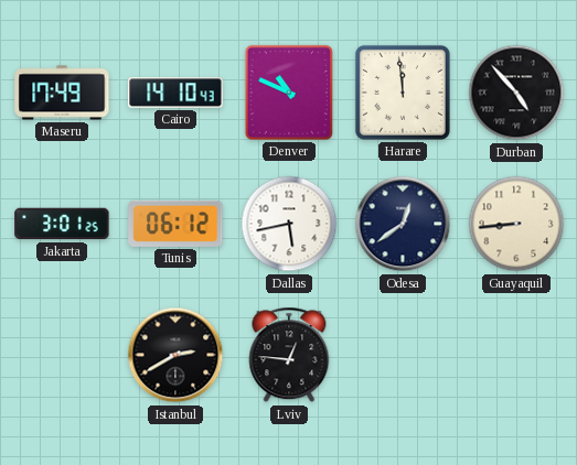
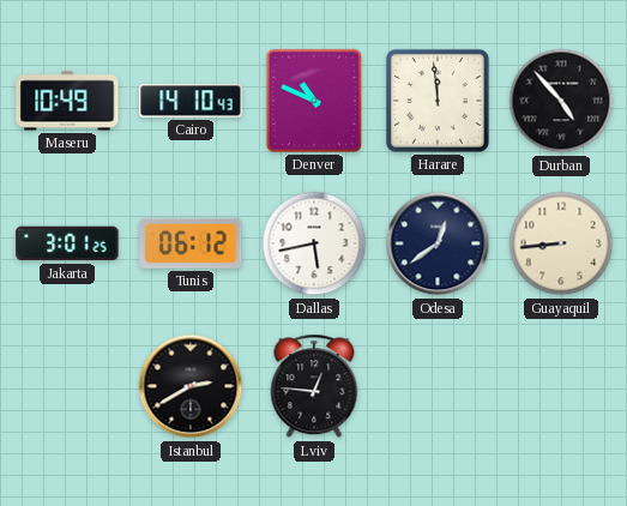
Maseru: 17:49 -> 10:49 (67, 101)
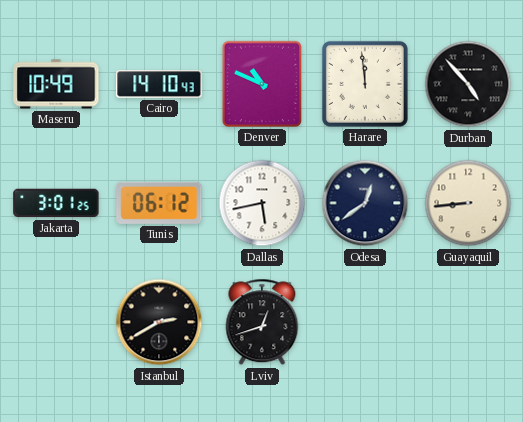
Lviv: 12:46 -> 12:42 (262, 322)
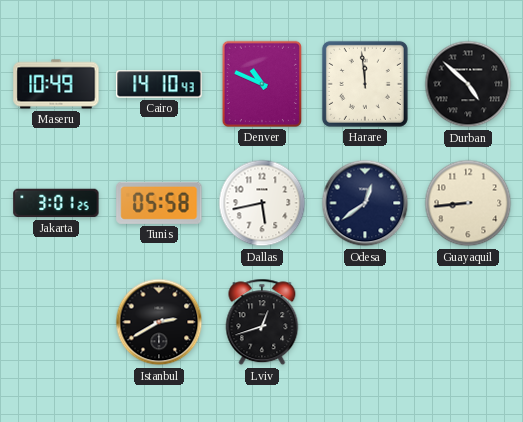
Durban: 4:53 -> 4:52 (468, 84)
Tunis: 06:12 -> 05:58 (159, 203)
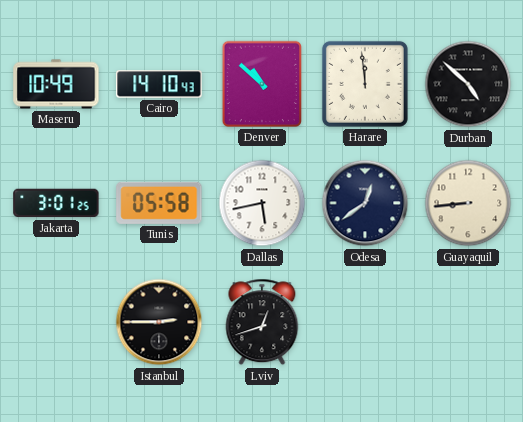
Denver: 10:49 -> 10:52 (262, 84)
Istanbul: 2:40 -> 2:45 (159, 322)
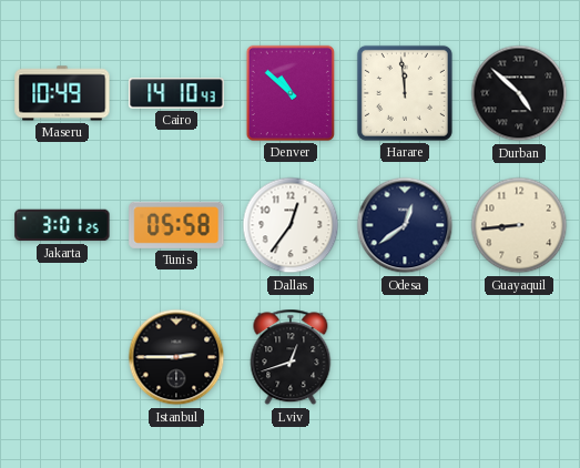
Dallas: 5:43 -> 12:36 (291, 225)
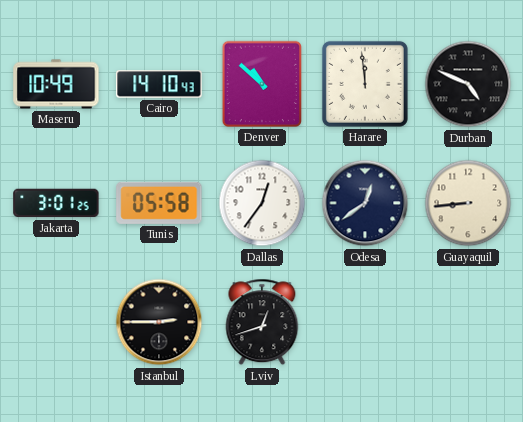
Durban: 4:52 -> 4:49 (468, 84)
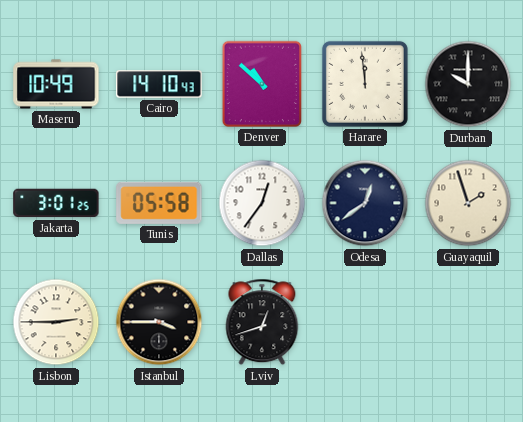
Durban: 4:49 -> 10:00 (468, 84)
Guayaquil: 8:44 -> 1:57 (468, 203)
Lisbon: none -> 2:45 (56, 322)
Istanbul: 2:45 -> 3:45 (159, 322)
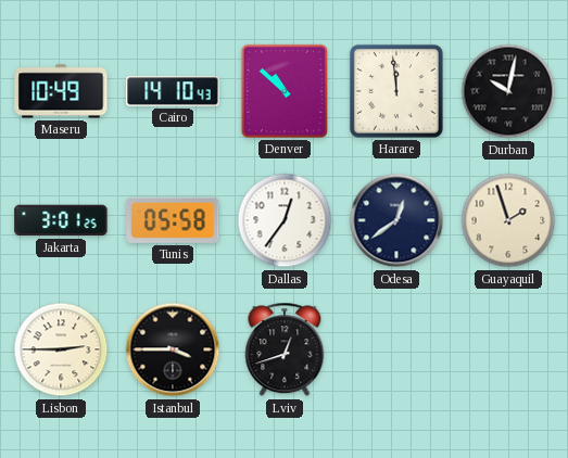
Durban: 10:00 -> 10:02 (508, 91)
